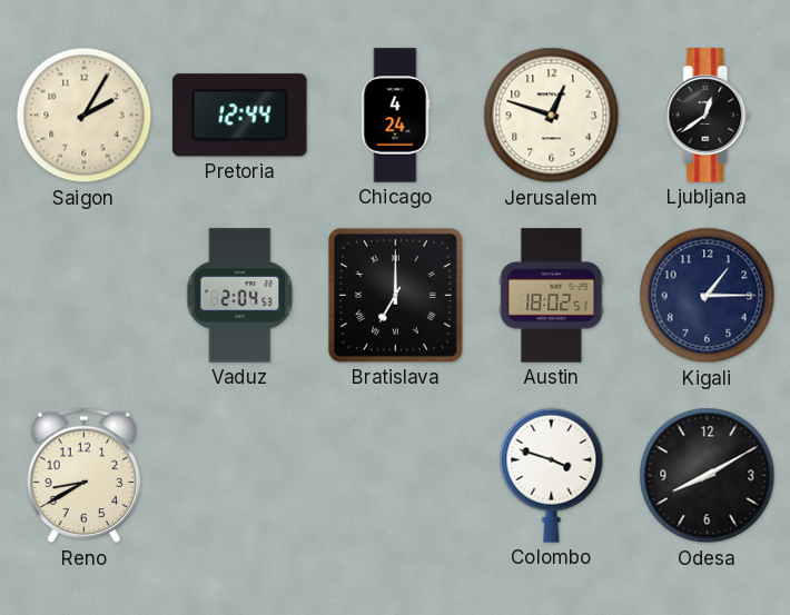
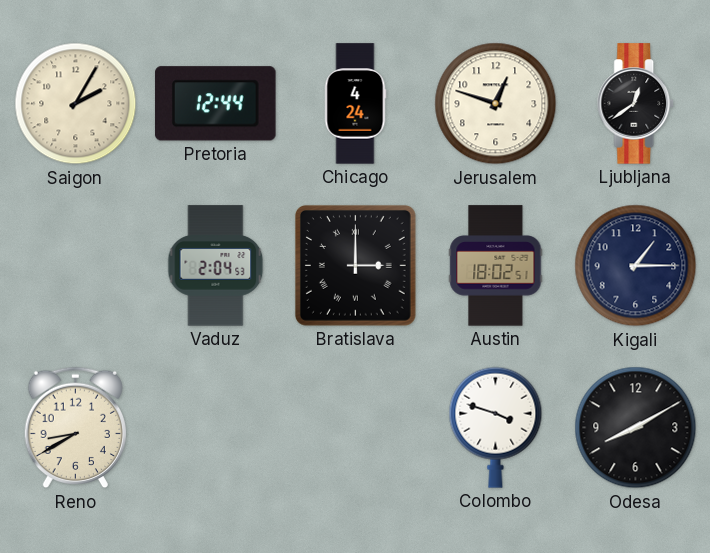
Bratislava: 7:00 -> 3:00 (355, 265)
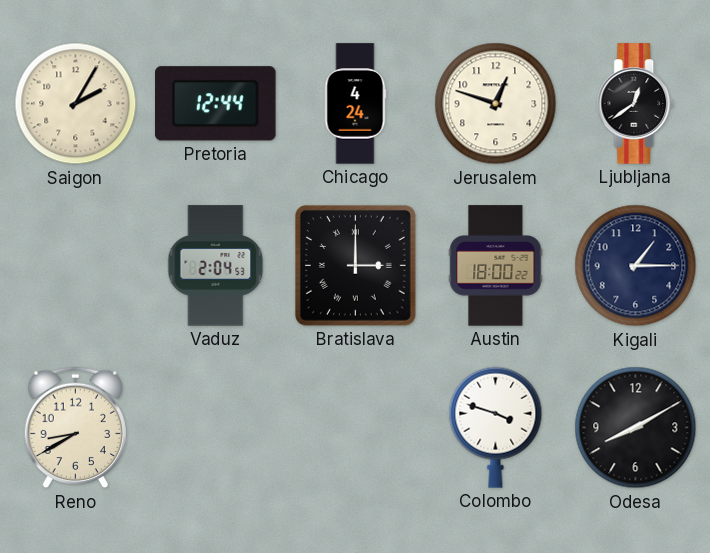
Austin: 18:02 -> 18:00 (496, 266)
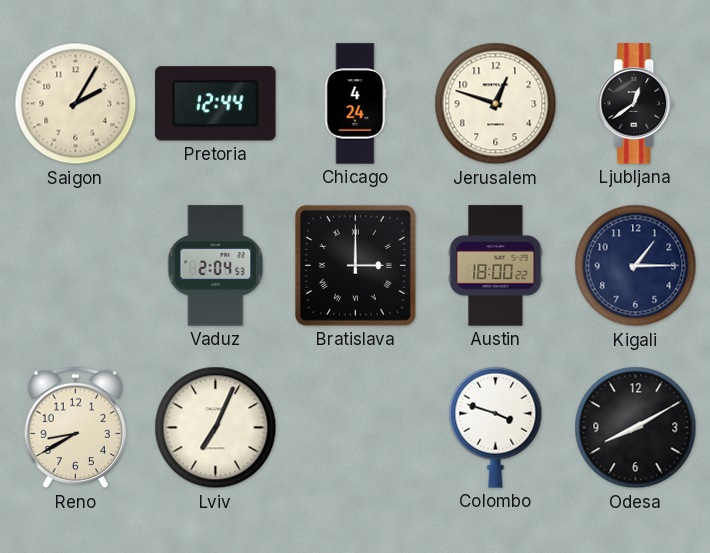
Lviv: none -> 7:04 (216, 428)
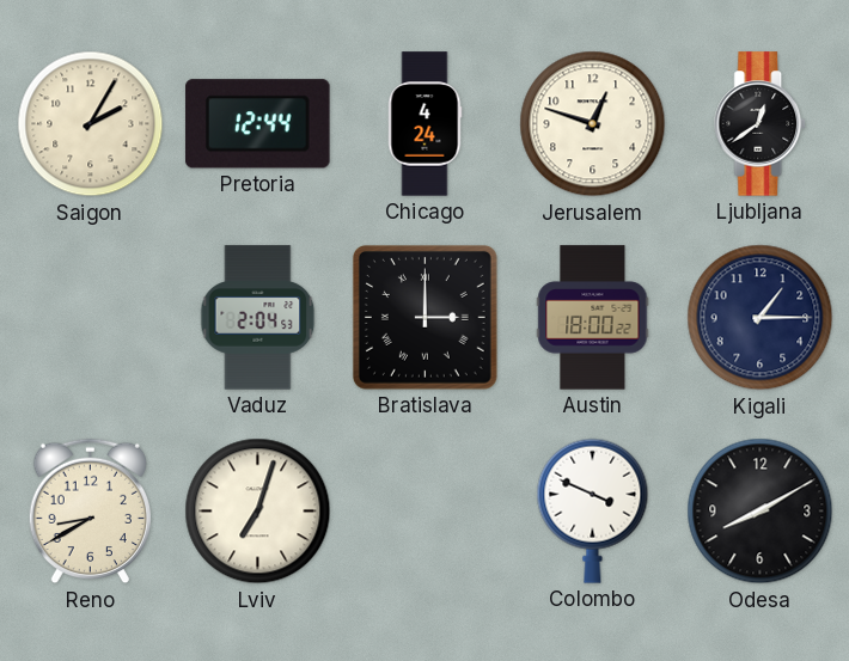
Lviv: 7:04 -> 7:03 (258, 512)
Colombo: 3:48 -> 3:49 (593, 510)
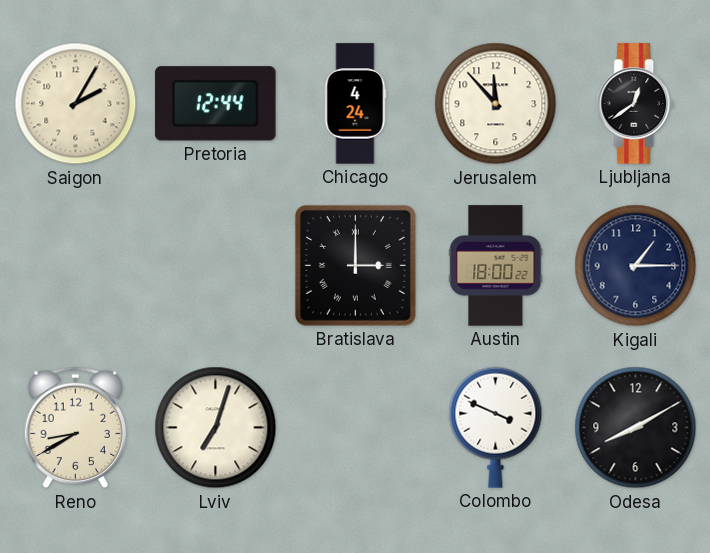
Jerusalem: 12:48 -> 11:53 (496, 104)
Vaduz: 2:04 -> none (258, 318)
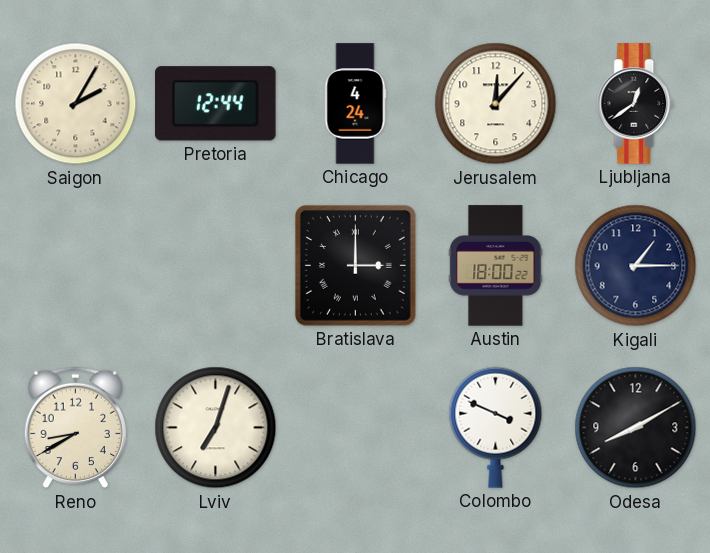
Jerusalem: 11:53 -> 12:07 (496, 104)
